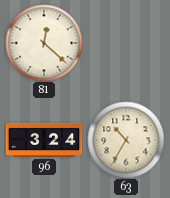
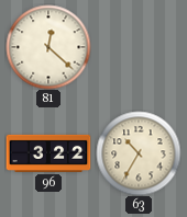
96: 3:24 -> 3:22 (48, 153)
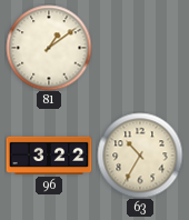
81: 12:22 -> 1:09 (49, 48)
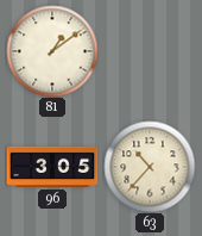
96: 3:22 -> 3:05 (52, 167)
63: 10:35 -> 10:37 (150, 167)
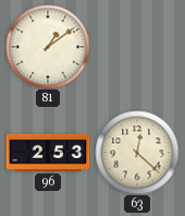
96: 3:05 -> 2:53 (48, 153)
63: 10:37 -> 12:22 (137, 153)
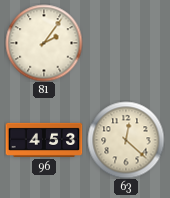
81: 1:09 -> 2:06 (44, 43)
96: 2:53 -> 4:53 (44, 140)
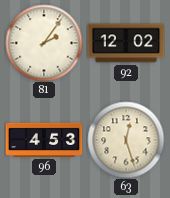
92: none -> 12:02 (126, 43)
63: 12:22 -> 12:27 (126, 140)
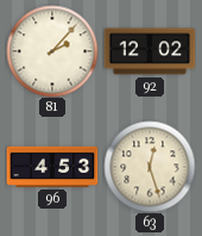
81: 2:06 -> 2:07 (52, 51)
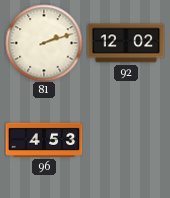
81: 2:07 -> 2:12 (44, 43)
63: 12:27 -> none (150, 167)
